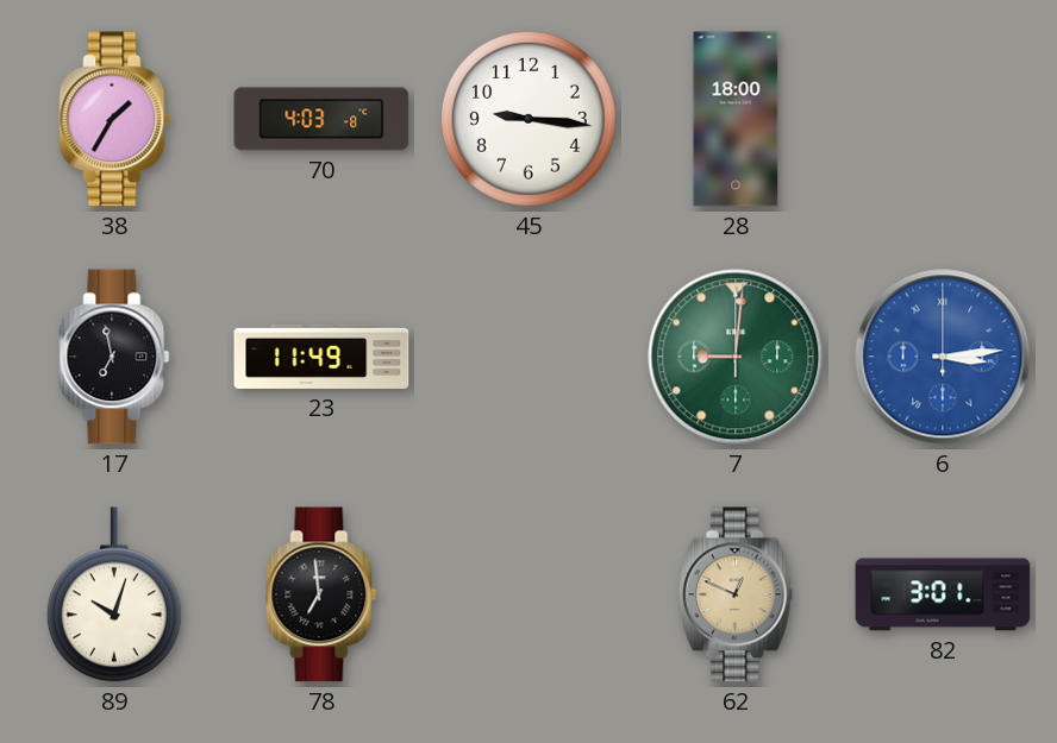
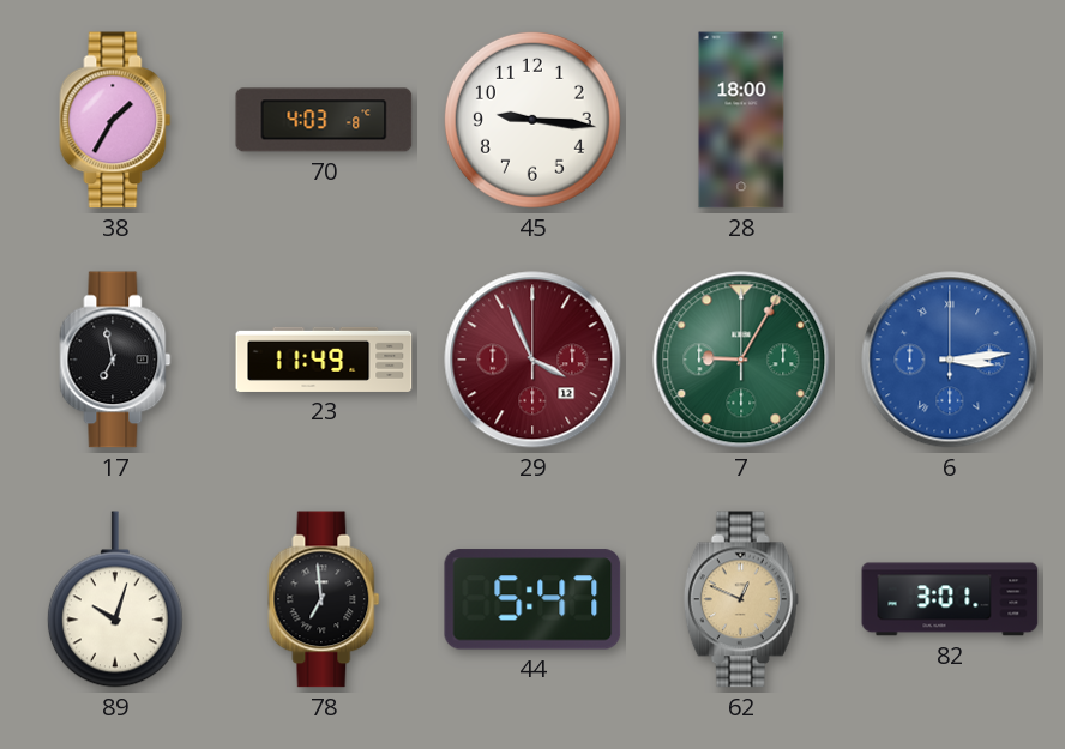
29: none -> 3:56 (532, 360)
7: 9:01 -> 9:05 (741, 360)
44: none -> 5:47 (532, 599)
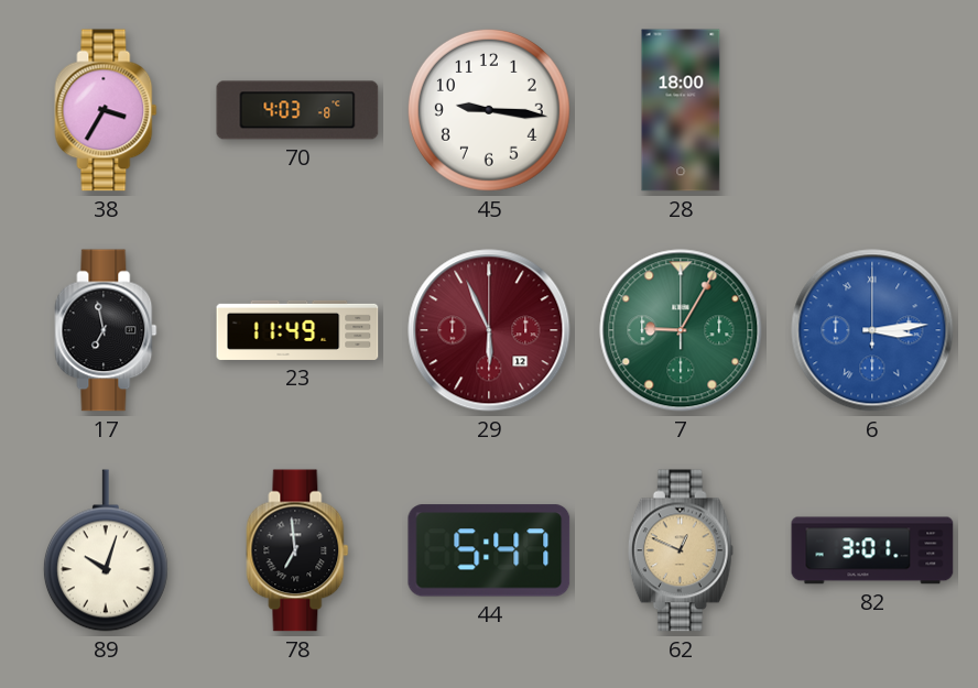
38: 1:35 -> 3:35 (106, 110)
29: 3:56 -> 5:56 (489, 330)
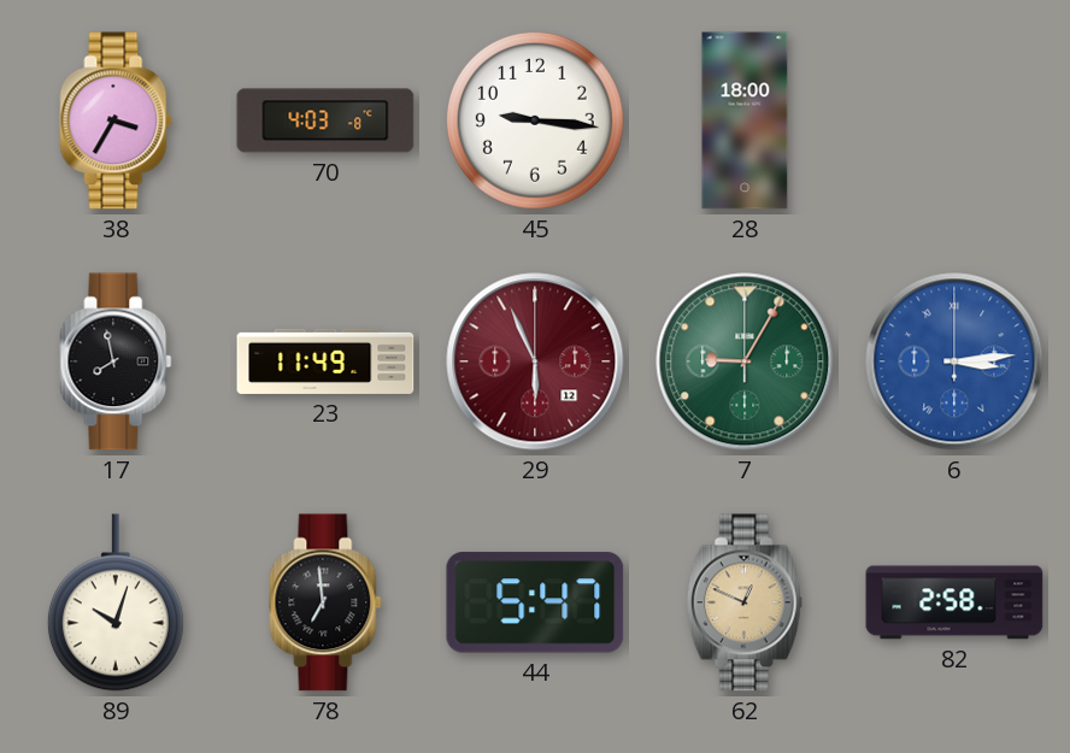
17: 6:58 -> 7:58 (116, 361)
82: 3:01 -> 2:58 (954, 602)
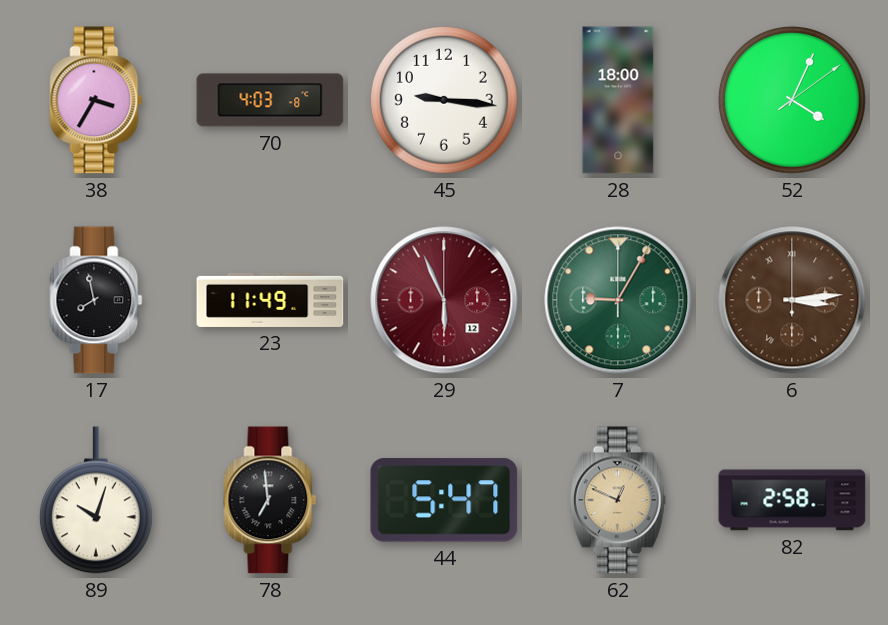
52: none -> 4:04 (792, 100)
6 dial: blue -> brown (792, 300)
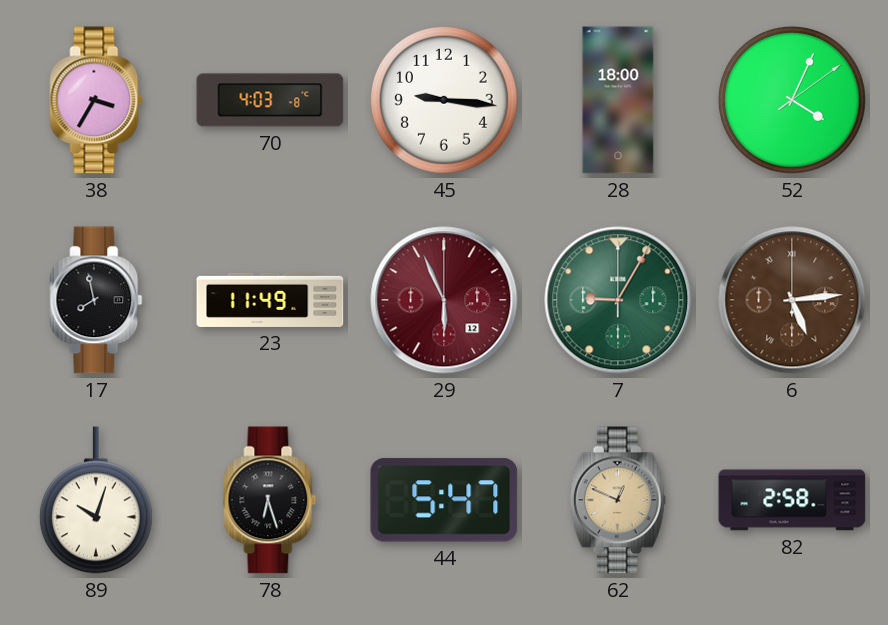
6: 3:14 -> 5:14 (792, 300)
78: 6:59 -> 6:27 (270, 500)
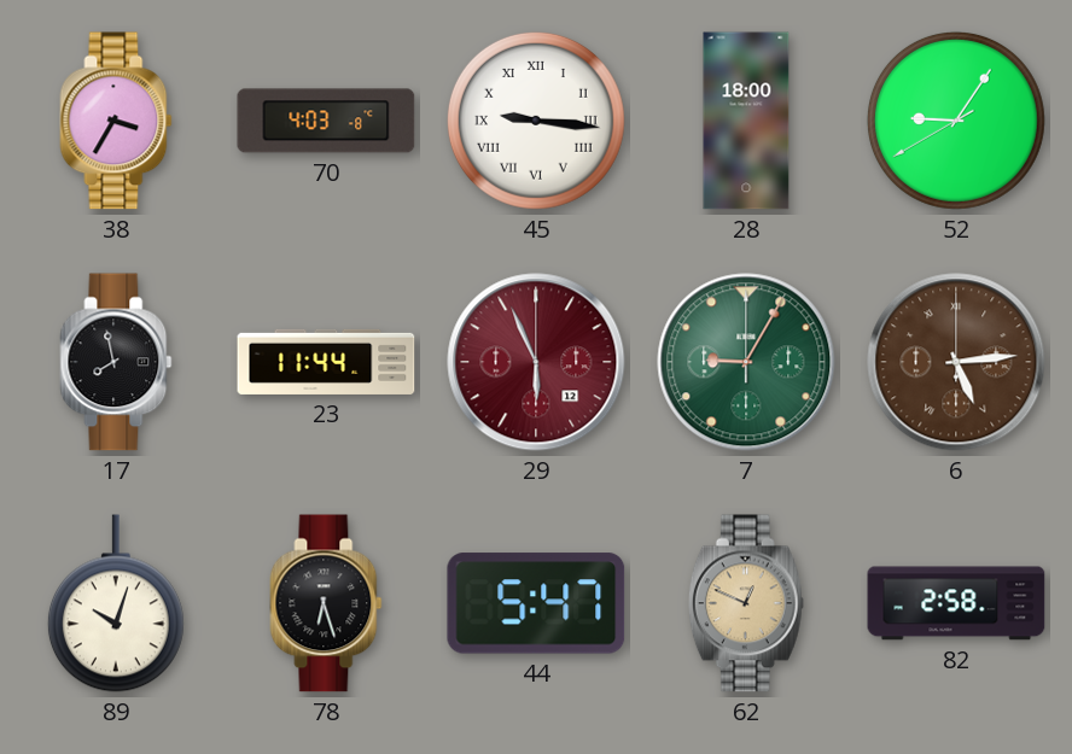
45 numerals: Arabic -> Roman (536, 121)
52: 4:04 -> 9:05 (956, 121)
23: 11:49 -> 11:44 (326, 362)
